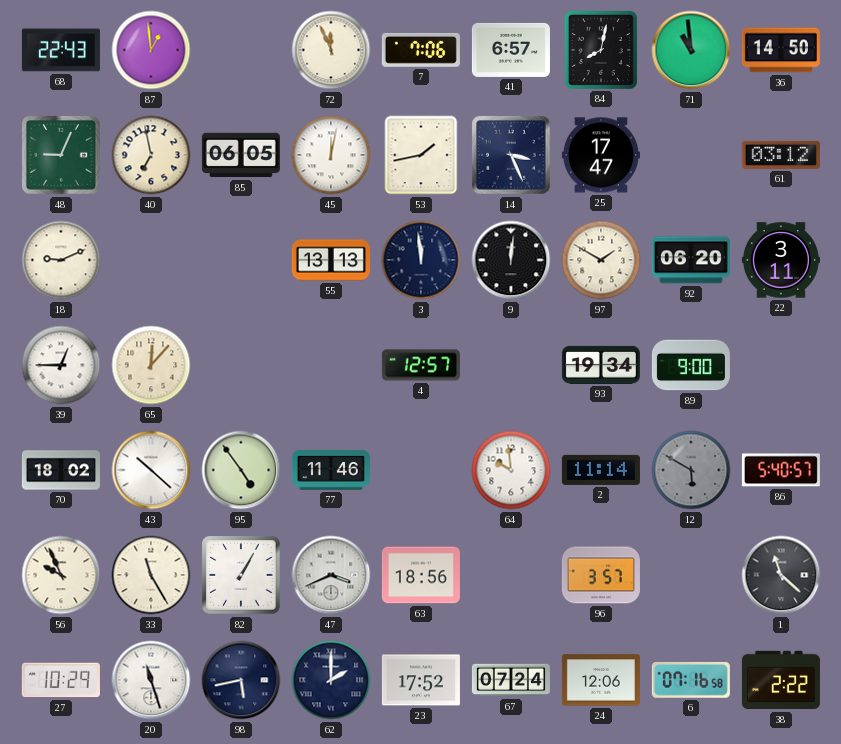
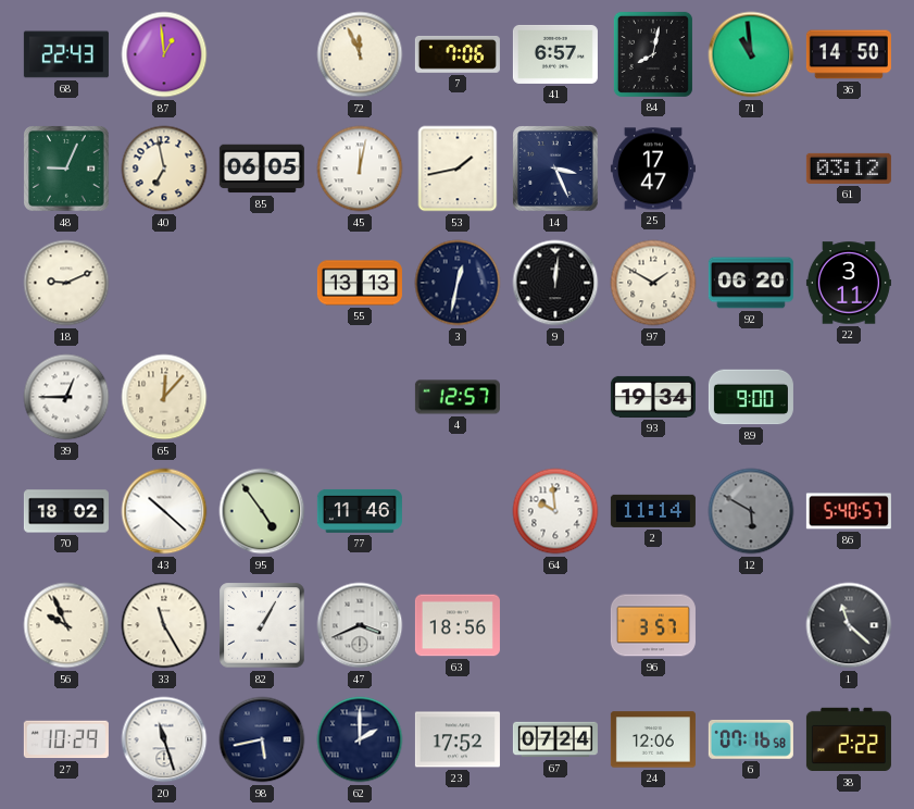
3: 11:59 -> 12:32 (458, 283)
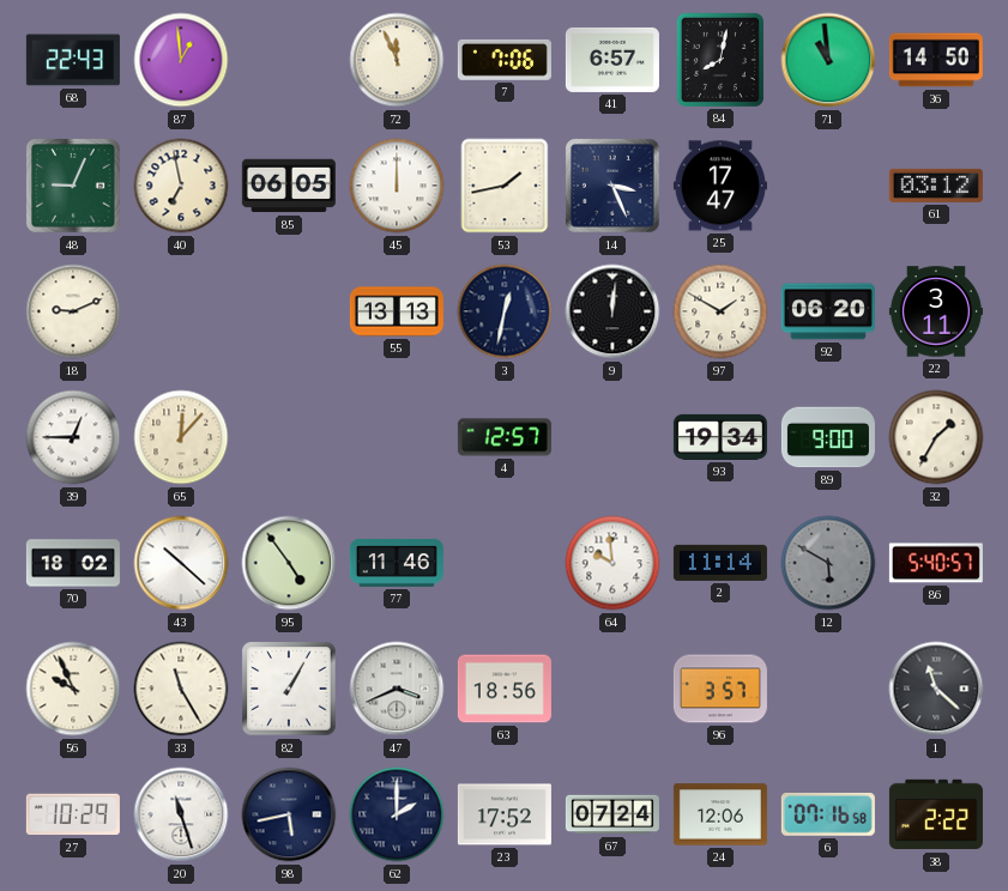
45: 12:02 -> 12:00 (397, 186)
32: none -> 1:35 (936, 437)
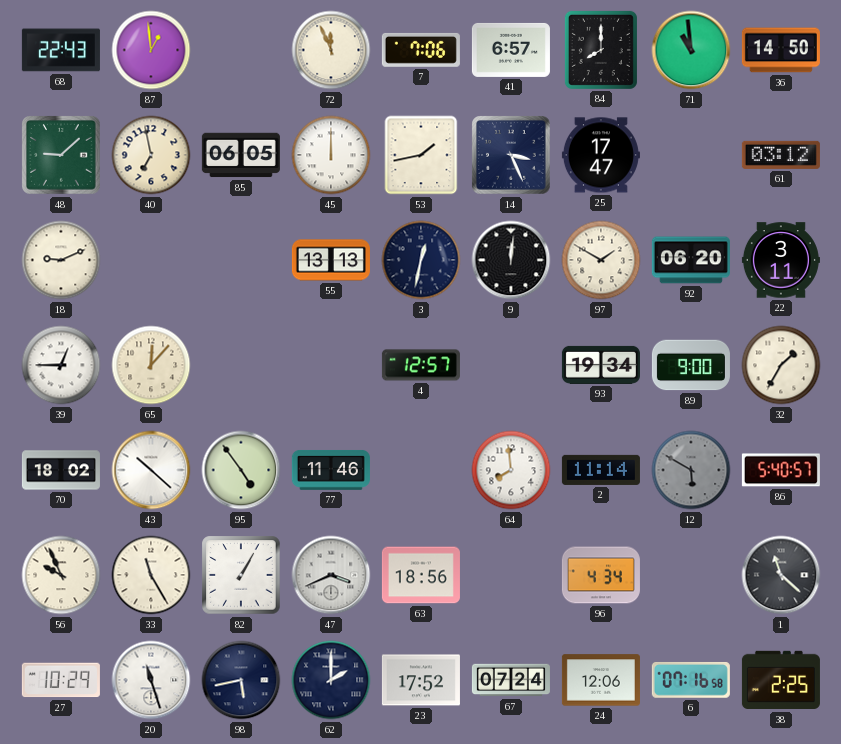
84: 8:02 -> 8:00 (601, 50)
48: 9:04 -> 9:08 (62, 156)
64: 9:59 -> 7:59 (511, 470)
96: 3:57 -> 4:34 (601, 575)
38: 2:22 -> 2:25 (781, 680)
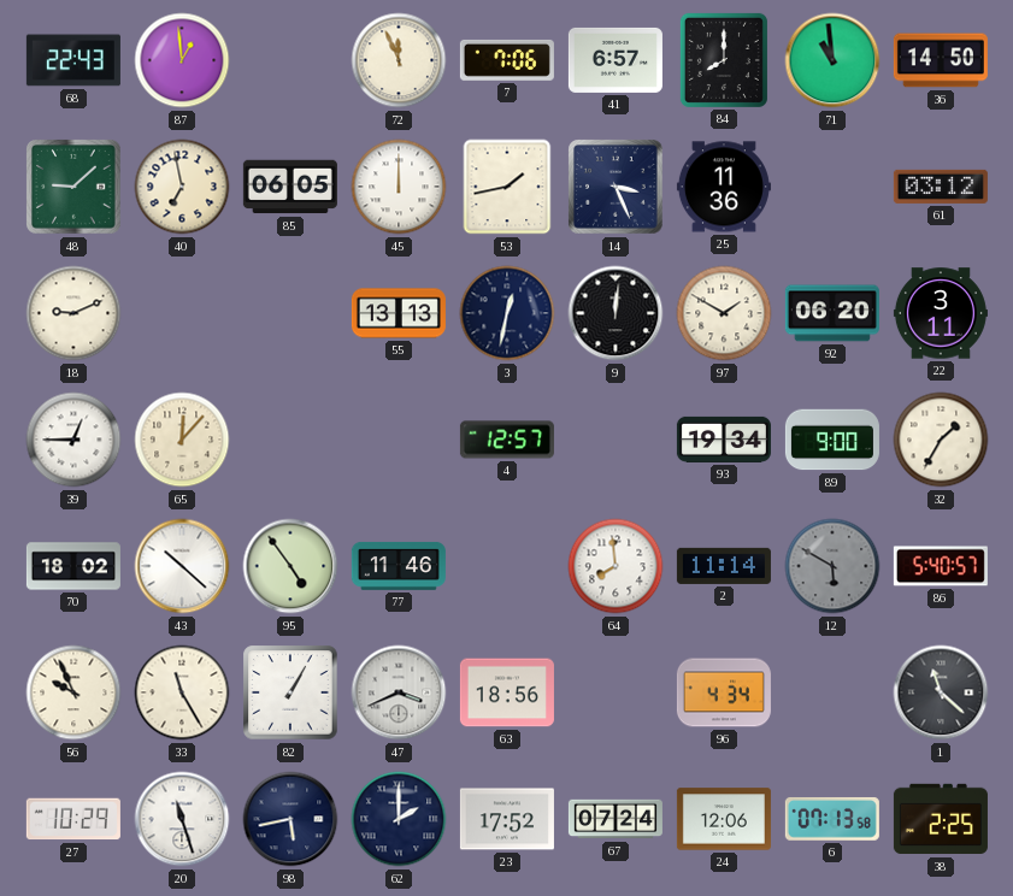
25: 17:47 -> 11:36 (724, 187)
6: 07:16 -> 07:13 (832, 819)
